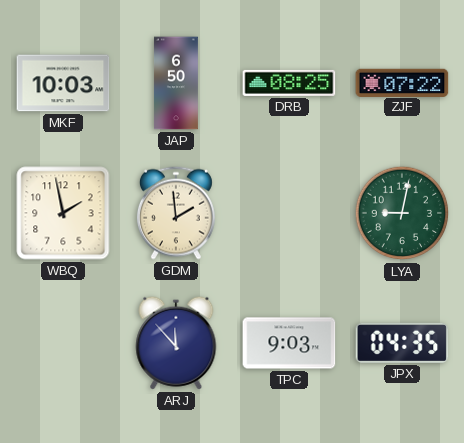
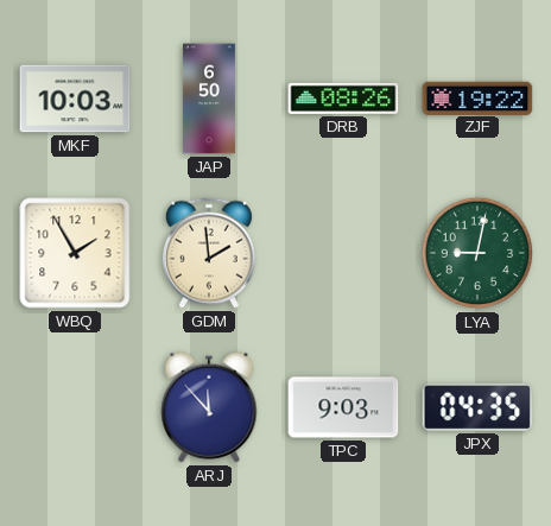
DRB: 08:25 -> 08:26 (343, 99)
ZJF: 07:22 -> 19:22 (477, 97)
WBQ: 1:58 -> 1:55 (75, 253)
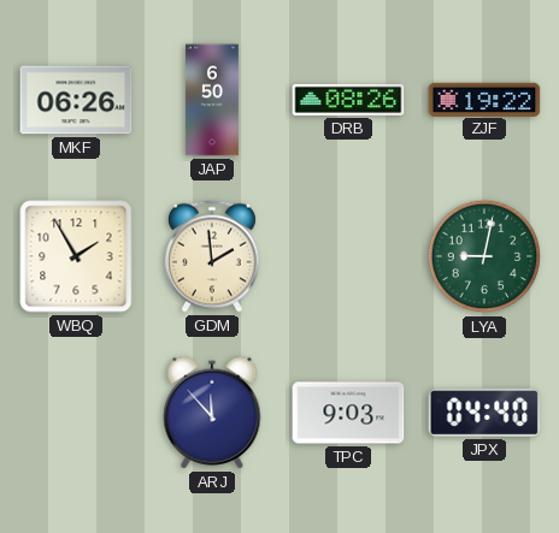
MKF: 10:03 -> 06:26 (76, 100)
JPX: 04:35 -> 04:40 (484, 413)
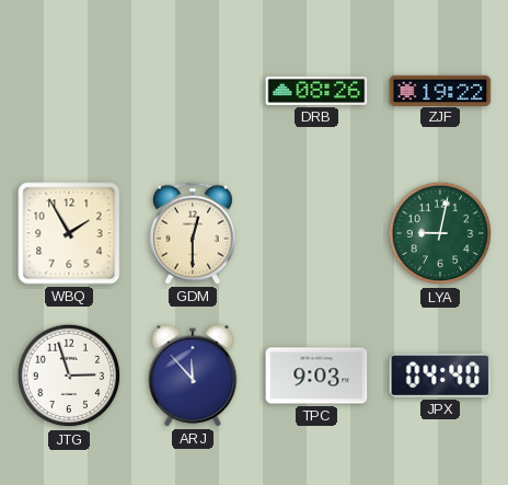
MKF: 06:26 -> none (76, 100)
JAP: 6:50 -> none (212, 100)
GDM: 1:59 -> 12:30 (193, 233)
JTG: none -> 2:57 (69, 376)
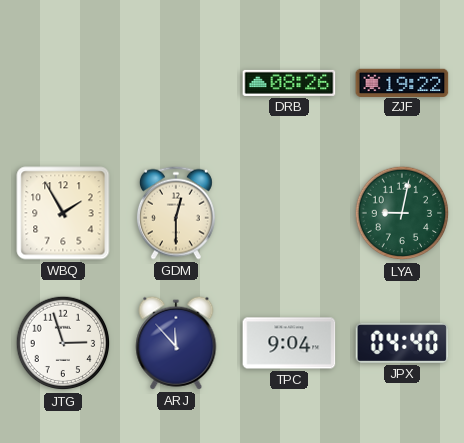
TPC: 9:03 -> 9:04 (289, 343)
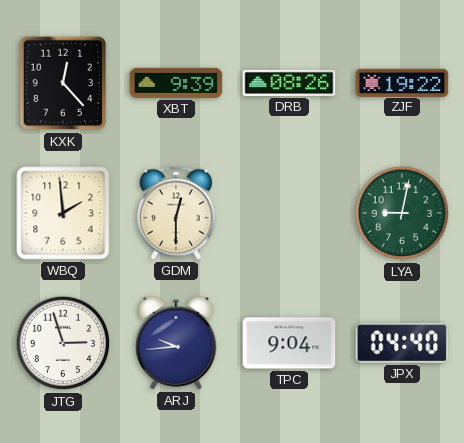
KXK: none -> 12:23 (63, 83)
XBT: none -> 9:39 (176, 83)
WBQ: 1:55 -> 1:59 (63, 213)
ARJ: 11:53 -> 9:44 (176, 343)
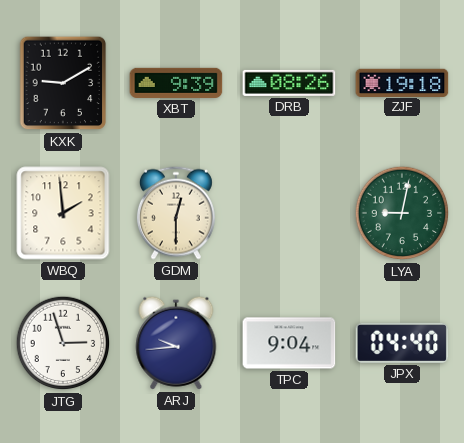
KXK: 12:23 -> 9:10 (63, 83)
ZJF: 19:22 -> 19:18 (402, 82)
